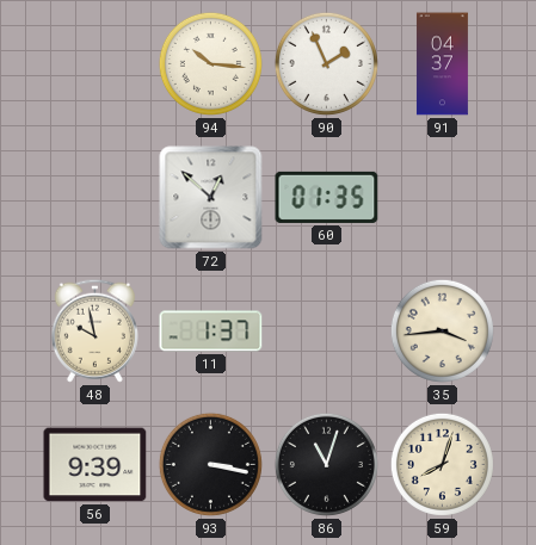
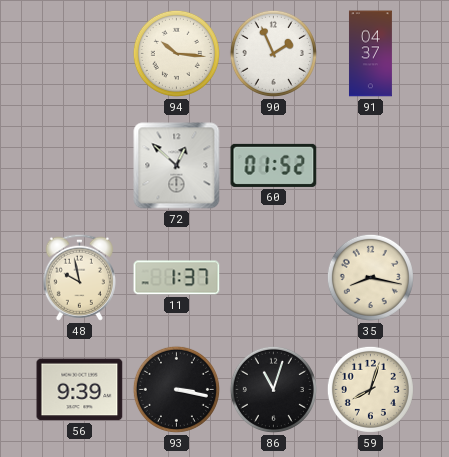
60: 01:35 -> 01:52 (274, 165)
35: 3:44 -> 8:17 (370, 277)
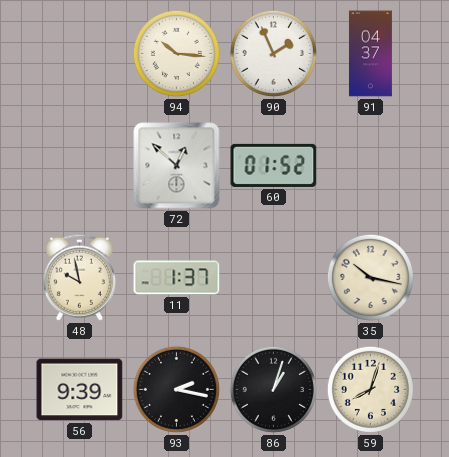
35: 8:17 -> 10:17 (370, 277)
93: 3:17 -> 2:17 (176, 389)
86: 11:03 -> 1:03 (273, 389)
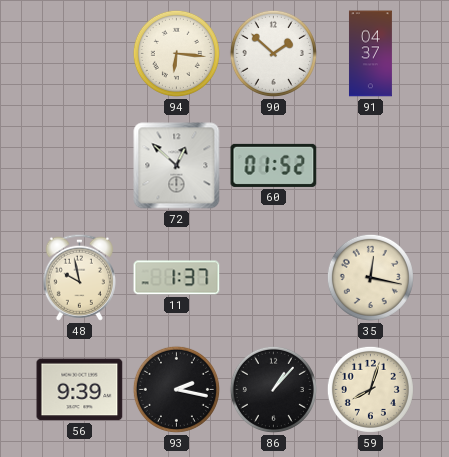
94: 10:16 -> 6:16 (176, 53)
90: 1:56 -> 1:52 (273, 53)
35: 10:17 -> 12:17 (370, 277)
86: 1:03 -> 1:07 (273, 389)
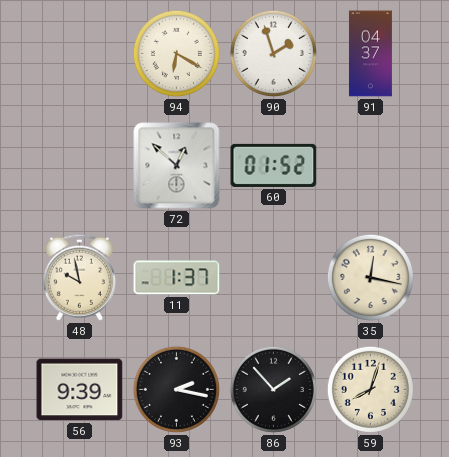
94: 6:16 -> 6:20 (176, 53)
90: 1:52 -> 1:57 (273, 53)
86: 1:07 -> 1:53 (273, 389)
